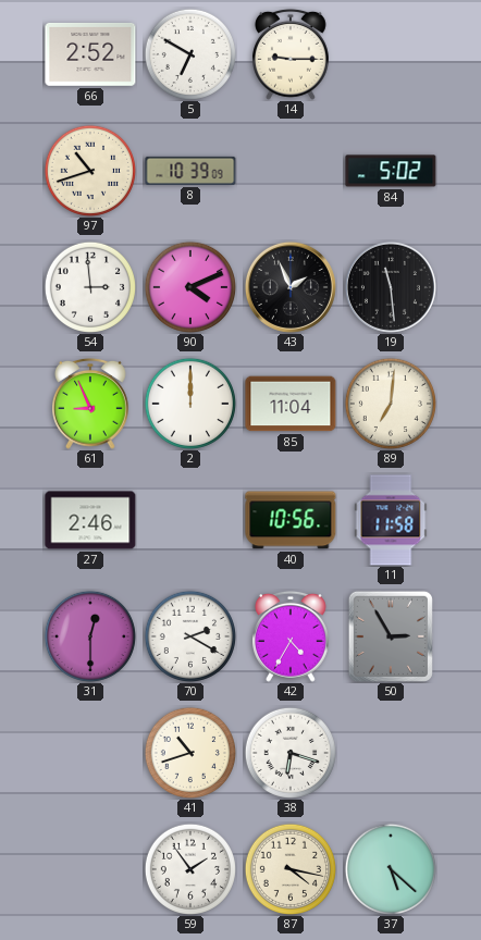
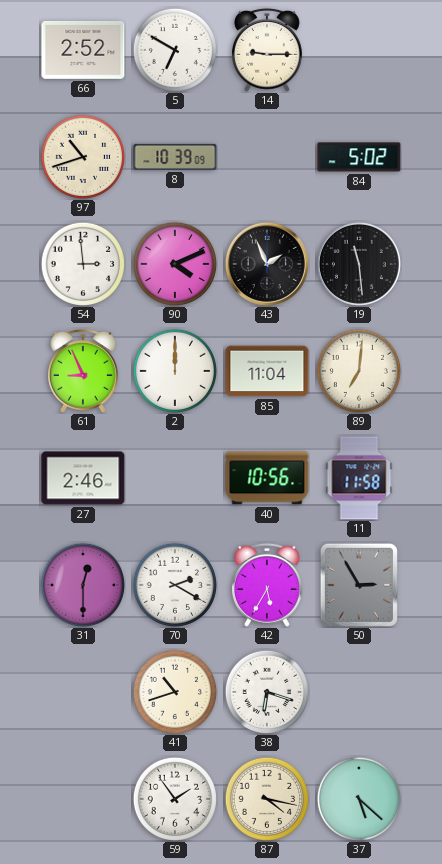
42: 4:35 -> 5:35 (268, 585)
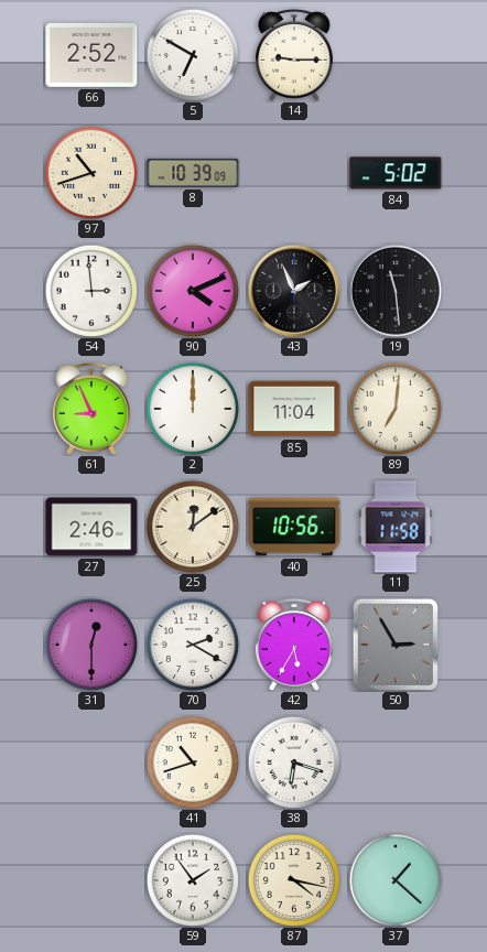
25: none -> 12:09 (192, 526)
37: 5:22 -> 1:22 (394, 879)
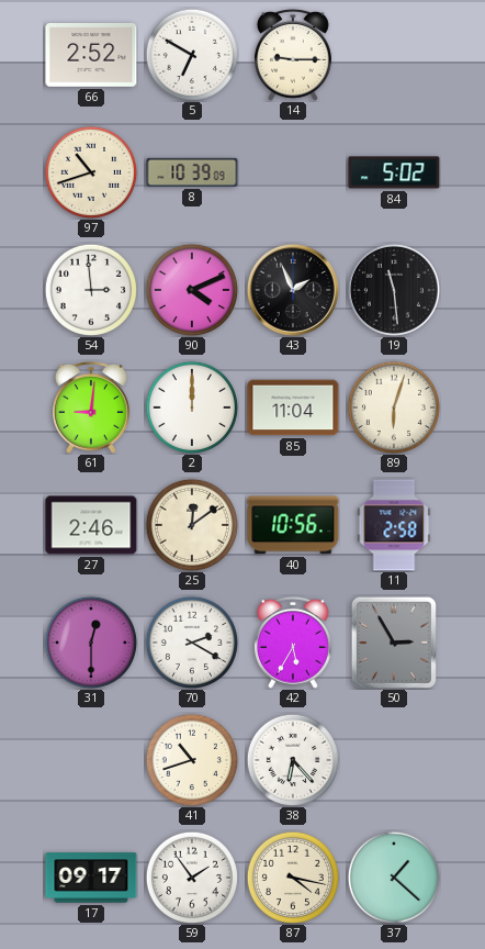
61: 8:56 -> 9:01 (92, 407)
89: 7:01 -> 6:03 (393, 406)
11: 11:58 -> 2:58 (394, 525)
38: 6:18 -> 6:23 (292, 759)
17: none -> 09:17 (91, 878)
